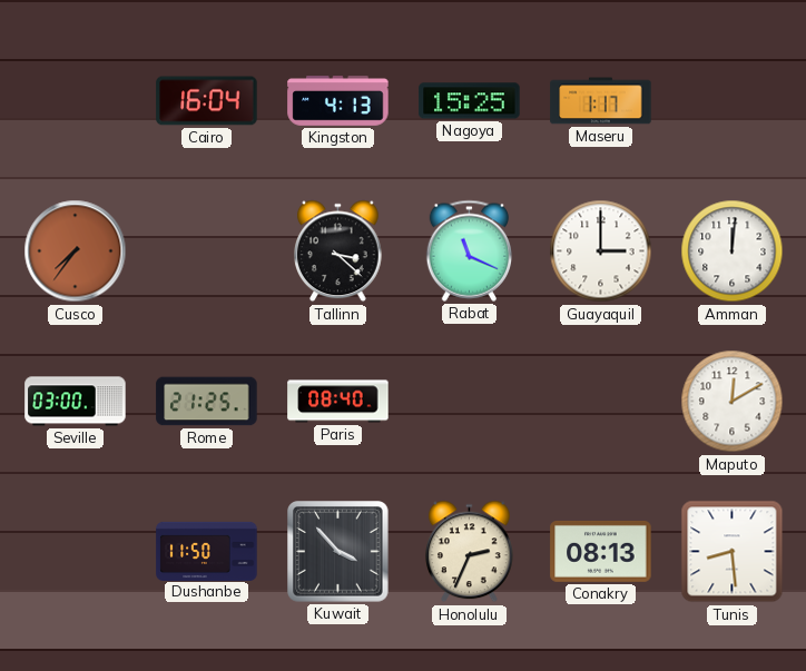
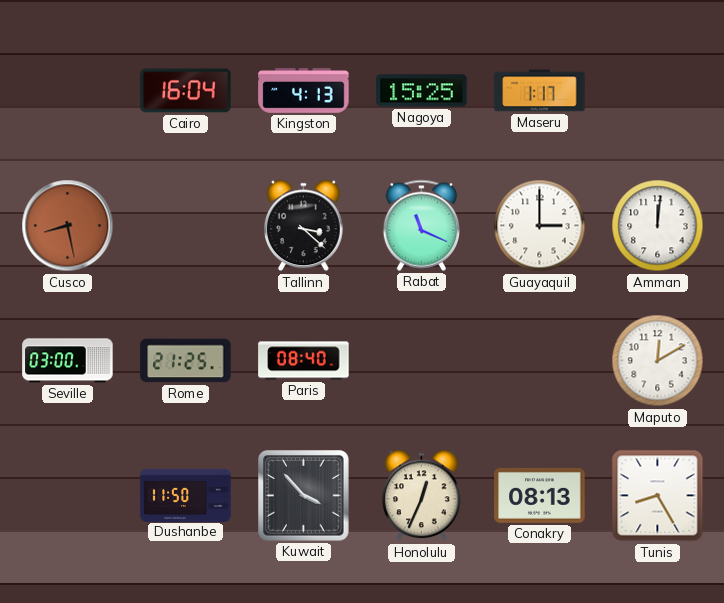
Cusco: 7:36 -> 8:28 (68, 226)
Honolulu: 2:34 -> 12:34 (422, 496)
Tunis: 8:29 -> 8:25 (658, 496)
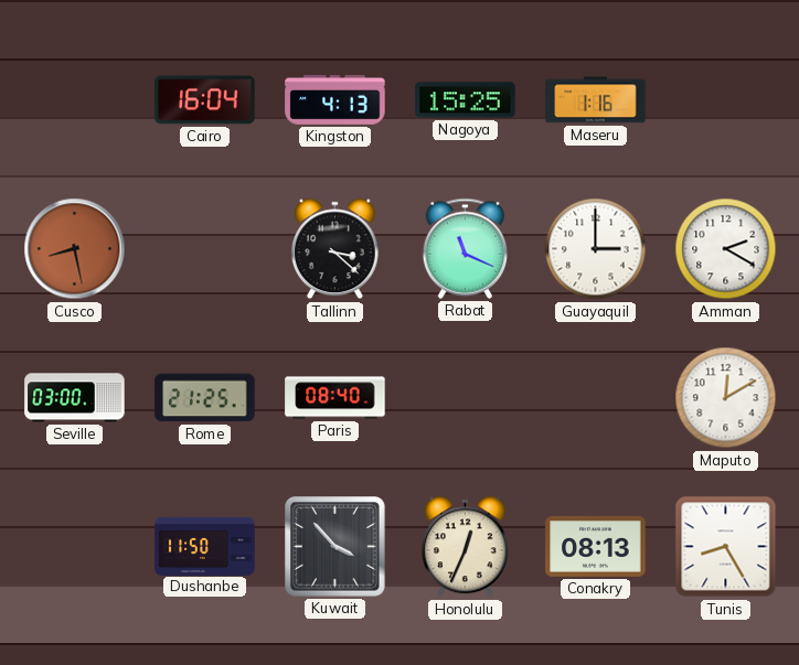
Maseru: 1:17 -> 1:16 (596, 100)
Amman: 12:01 -> 2:20 (726, 249)
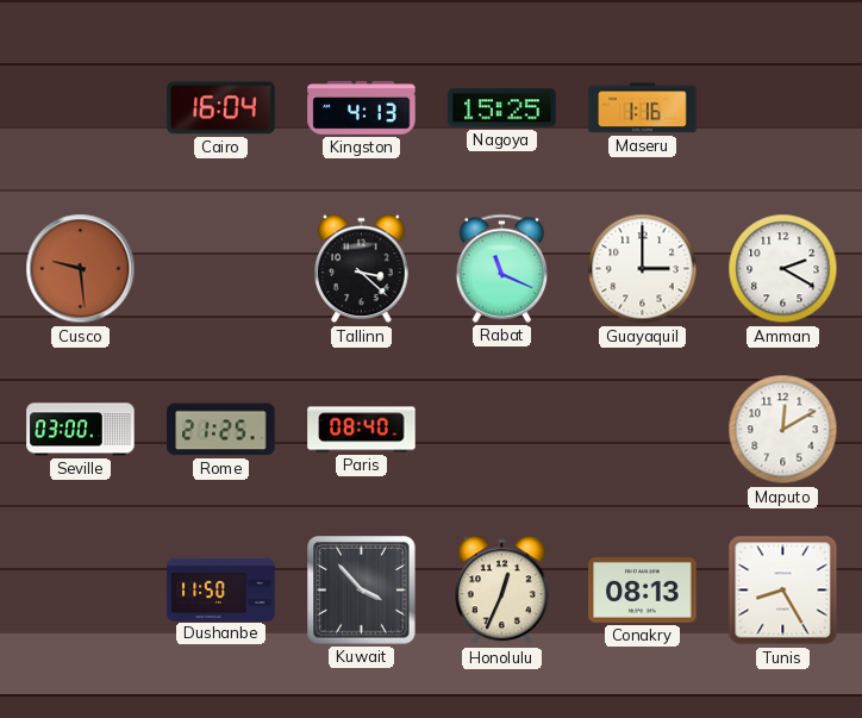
Cusco: 8:28 -> 9:29 (81, 269)
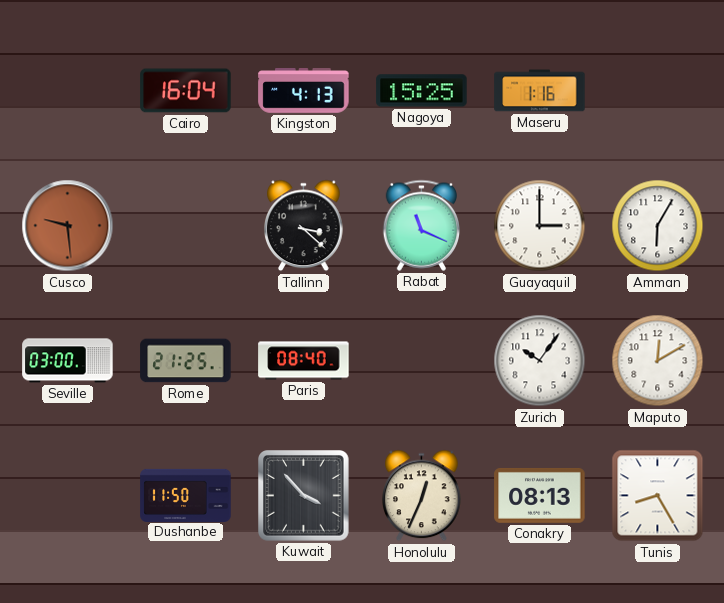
Amman: 2:20 -> 6:05 (658, 226)
Zurich: none -> 10:06 (540, 361)
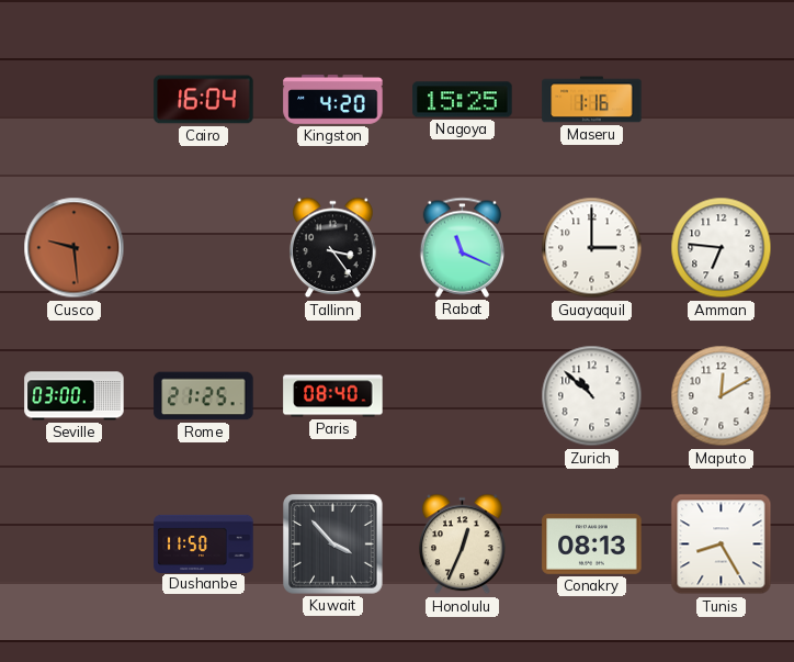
Kingston: 4:13 -> 4:20 (333, 100)
Tallinn: 3:22 -> 3:24 (333, 248)
Amman: 6:05 -> 6:46 (722, 248)
Zurich: 10:06 -> 10:52 (592, 396)
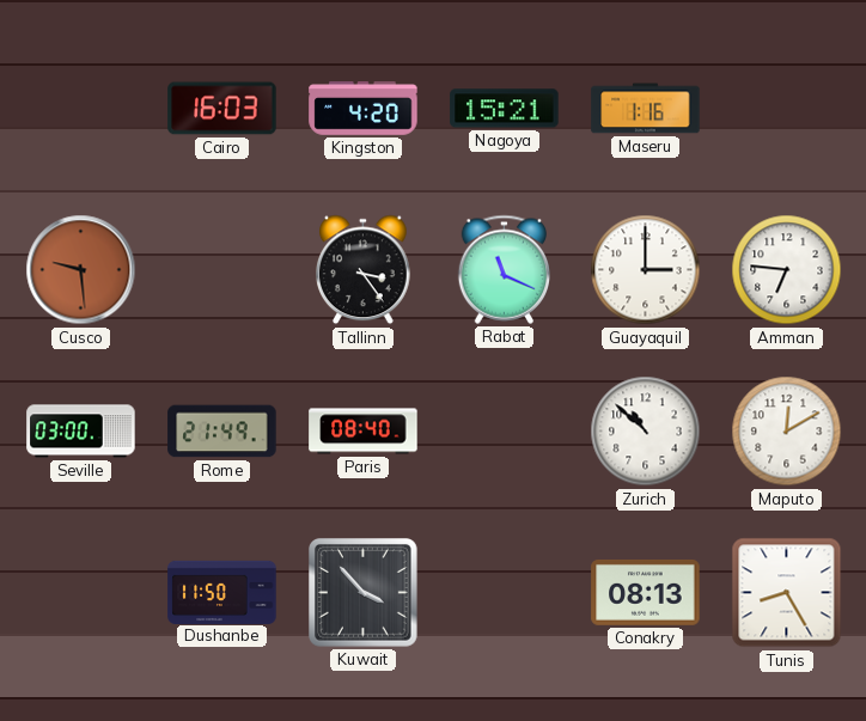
Cairo: 16:04 -> 16:03 (222, 109)
Nagoya: 15:25 -> 15:21 (505, 109)
Rome: 21:25 -> 21:49 (222, 432)
Honolulu: 12:34 -> none (463, 545)
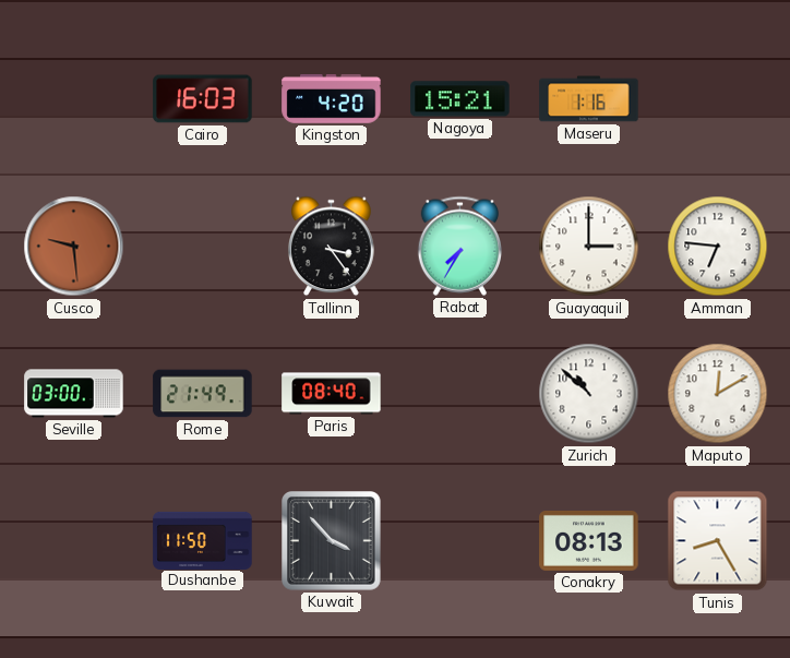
Rabat: 11:19 -> 7:35 (459, 246)
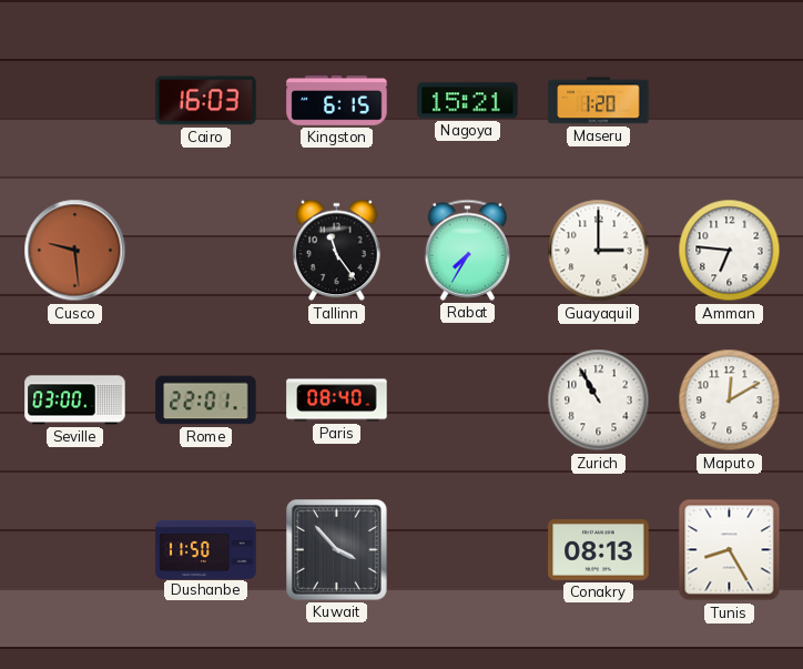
Kingston: 4:20 -> 6:15 (337, 101)
Maseru: 1:16 -> 1:20 (599, 101)
Tallinn: 3:24 -> 11:24 (337, 251)
Rome: 21:49 -> 22:01 (206, 401)
Zurich: 10:52 -> 10:55 (599, 401)
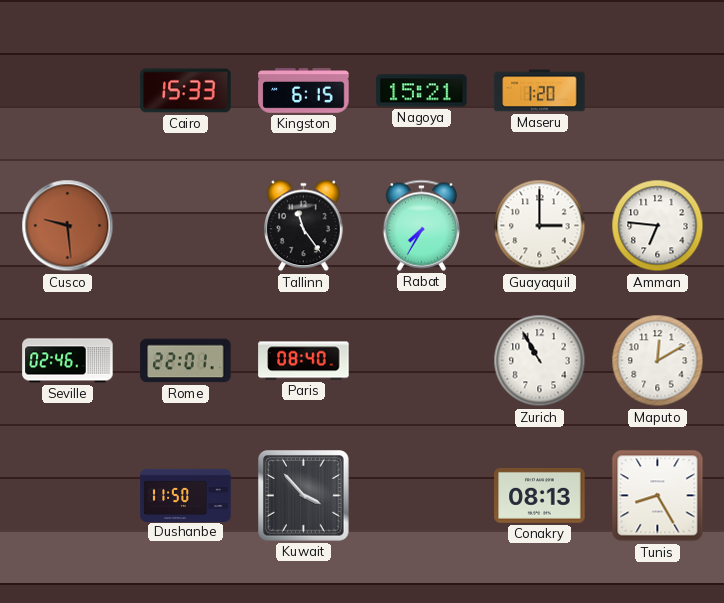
Cairo: 16:03 -> 15:33 (186, 91)
Seville: 03:00 -> 02:46 (68, 361)
